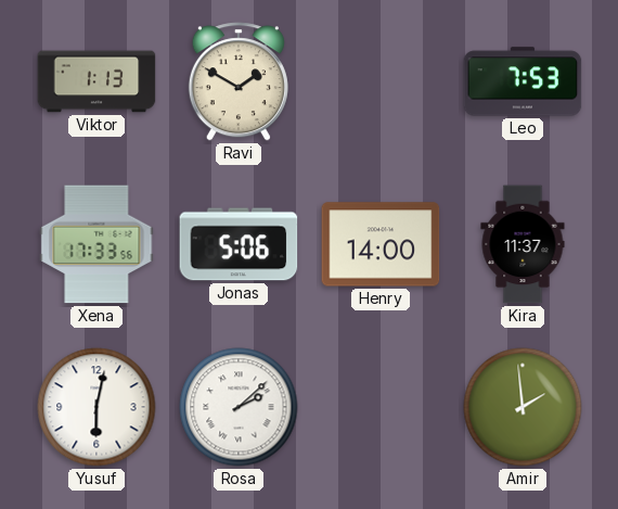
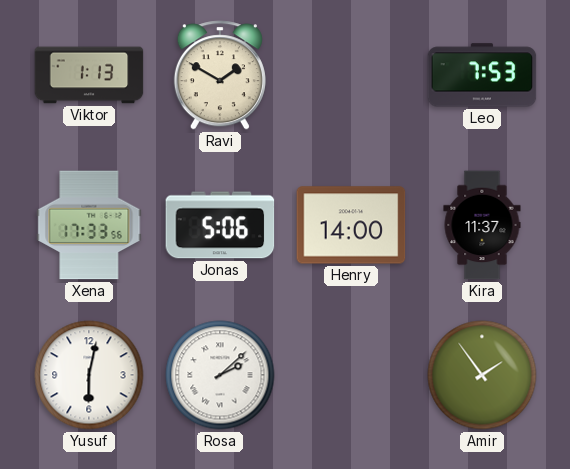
Amir: 1:59 -> 1:54 (482, 375)
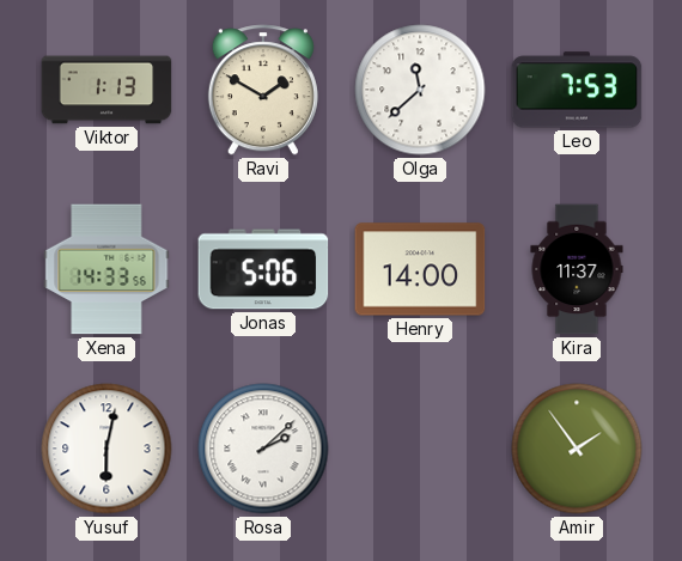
Olga: none -> 11:38 (420, 90)
Xena: 17:33 -> 14:33 (106, 269)
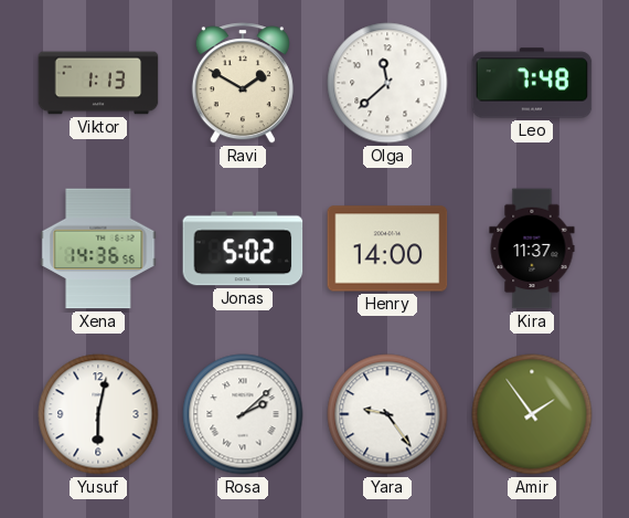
Leo: 7:53 -> 7:48 (532, 83)
Xena: 14:33 -> 14:36 (98, 249)
Jonas: 5:06 -> 5:02 (243, 249)
Yara: none -> 9:24 (387, 414)
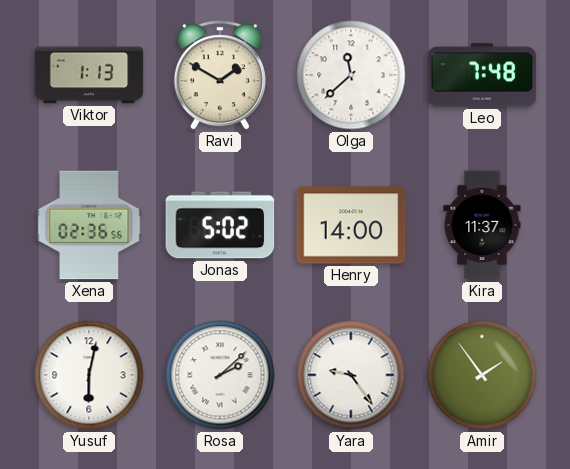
Xena: 14:36 -> 02:36 (89, 225)
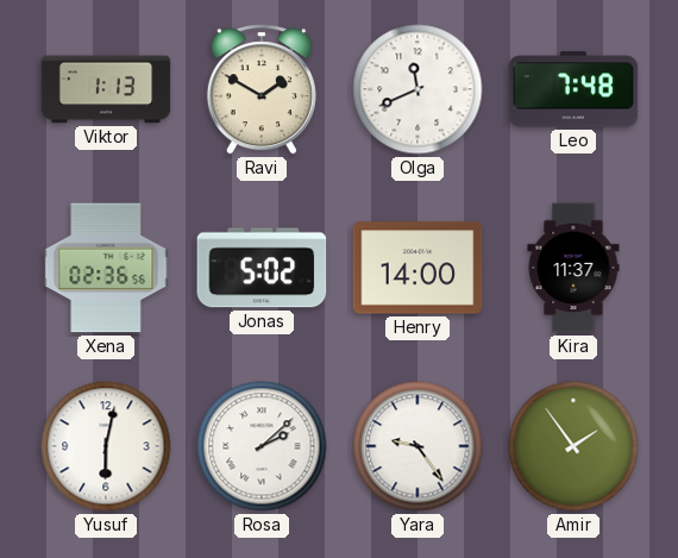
Olga: 11:38 -> 11:41 (418, 89)
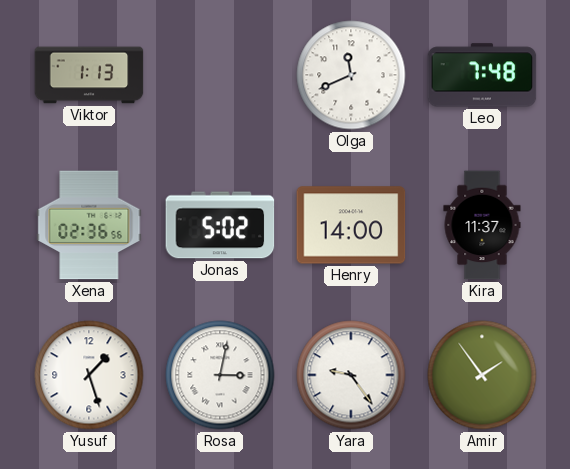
Ravi: 1:50 -> none (262, 89)
Yusuf: 6:02 -> 1:27 (89, 375)
Rosa: 2:08 -> 3:02 (220, 375)
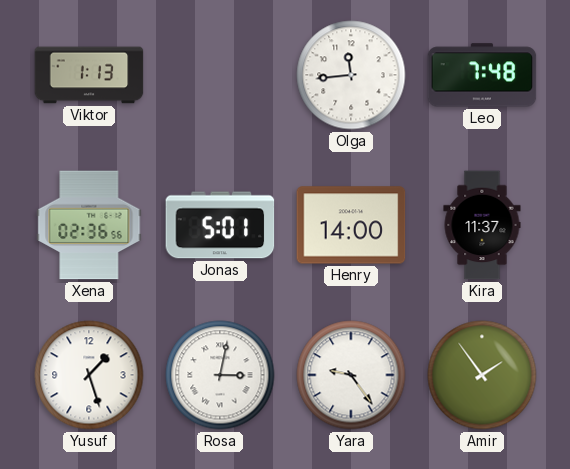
Olga: 11:41 -> 11:44 (351, 75)
Jonas: 5:02 -> 5:01 (220, 225)
